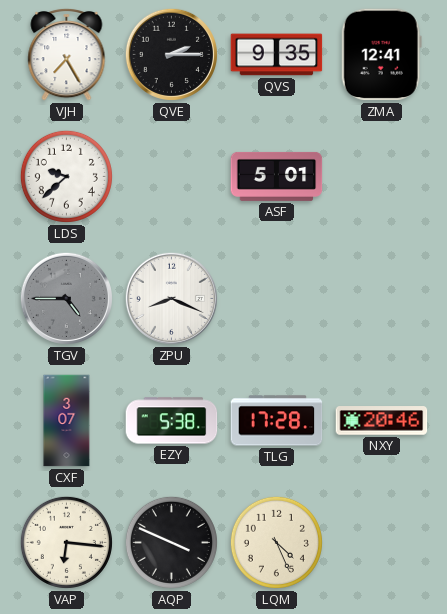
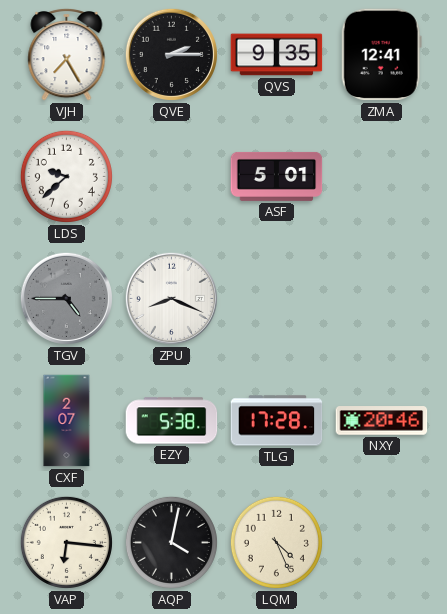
CXF: 3:07 -> 2:07 (67, 421)
AQP: 3:49 -> 4:02 (171, 542)
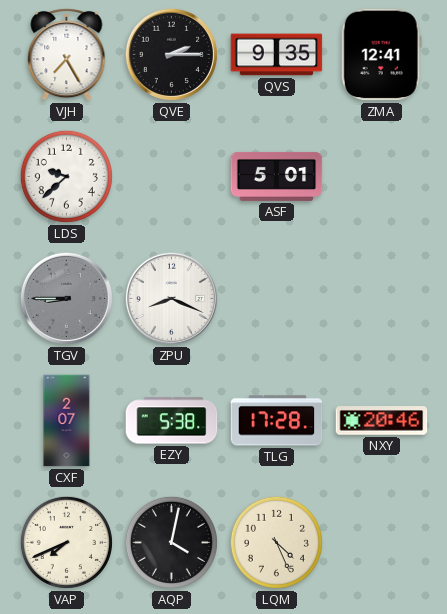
TGV: 4:45 -> 8:45 (66, 298)
VAP: 6:16 -> 7:41 (66, 542)
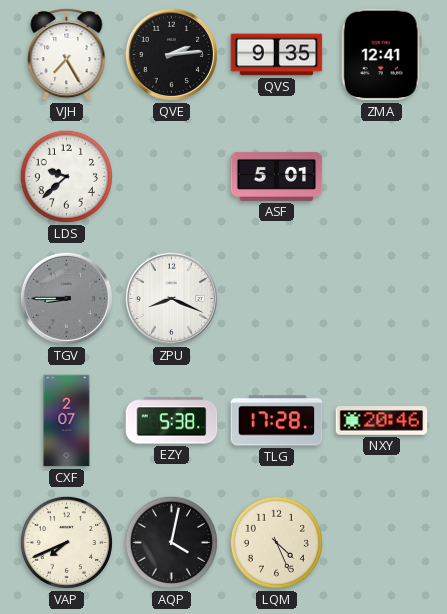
QVE: 2:15 -> 2:14 (171, 54)
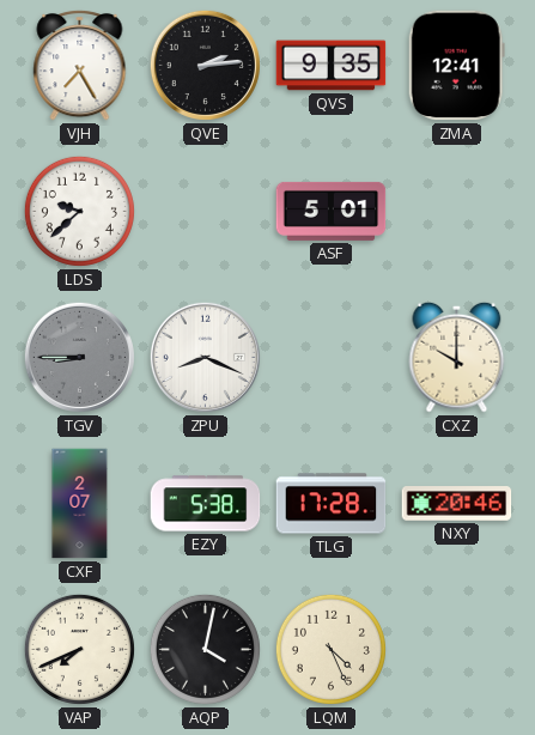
CXZ: none -> 10:00 (457, 357)
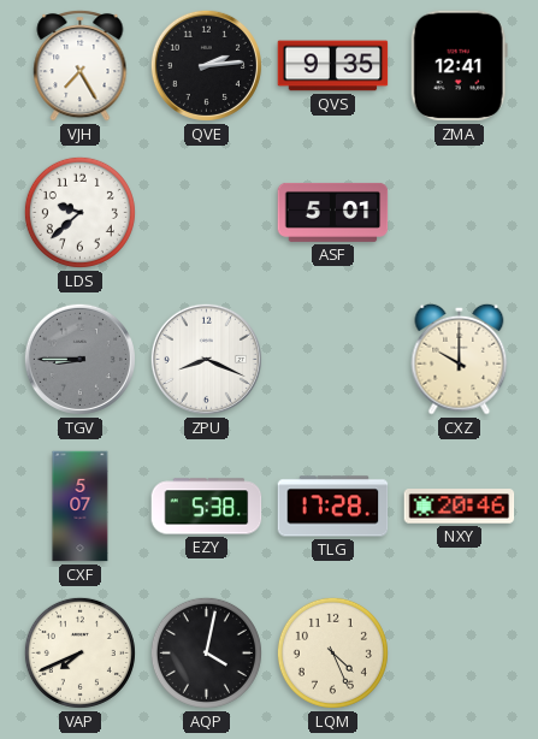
CXF: 2:07 -> 5:07 (81, 507)
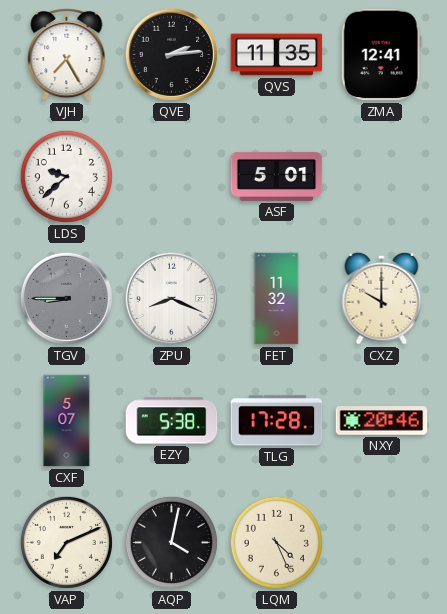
QVS: 9:35 -> 11:35 (277, 55)
FET: none -> 11:32 (277, 299)
VAP: 7:41 -> 7:11 (66, 542)
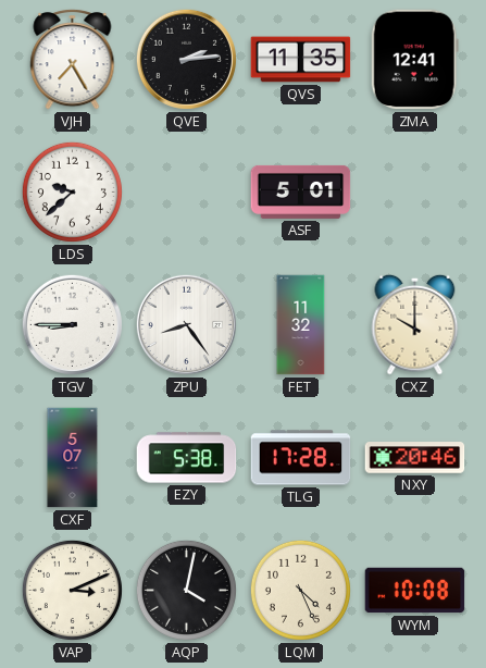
TGV dial: grey -> white (72, 324)
ZPU: 8:19 -> 8:24 (186, 324)
VAP: 7:11 -> 3:11 (72, 590)
WYM: none -> 10:08 (415, 591)
